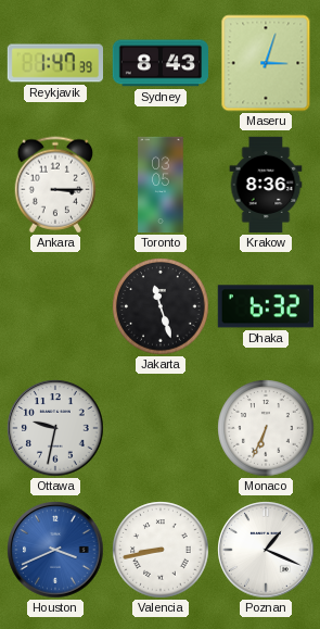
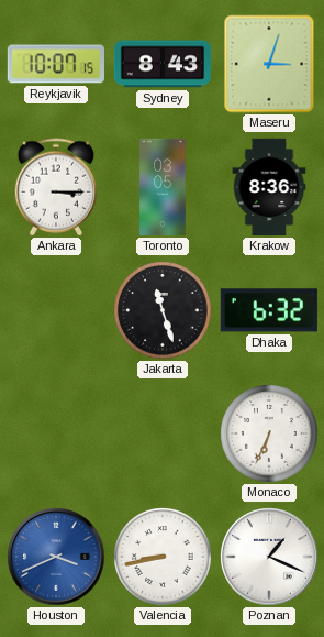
Reykjavik: 1:47 -> 10:07 (55, 64)
Ottawa: 9:32 -> none (55, 428)
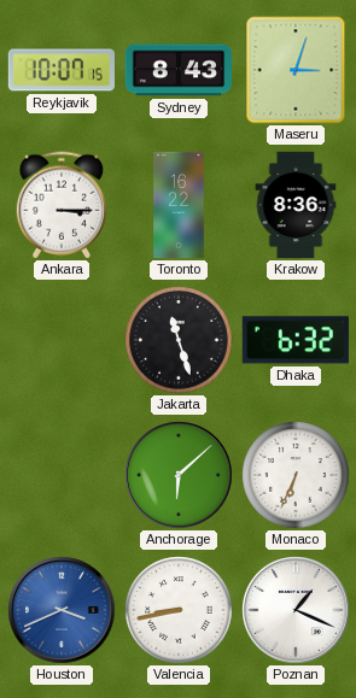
Toronto: 03:05 -> 16:22 (179, 205)
Anchorage: none -> 6:08 (179, 475)
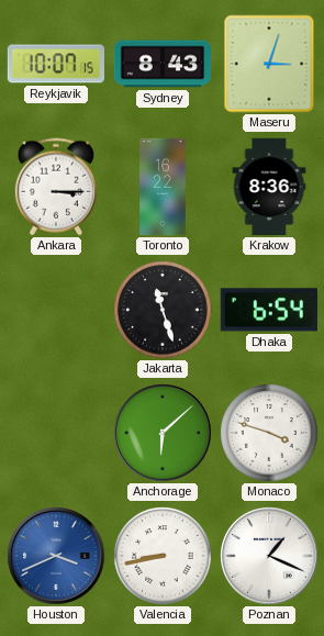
Dhaka: 6:32 -> 6:54 (269, 310)
Monaco: 6:34 -> 3:48 (269, 433)
